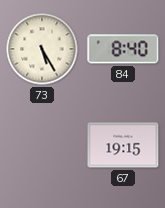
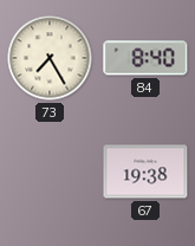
73: 5:25 -> 7:25 (50, 58)
67: 19:15 -> 19:38 (145, 171)
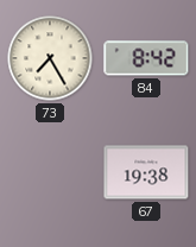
84: 8:40 -> 8:42 (146, 58)
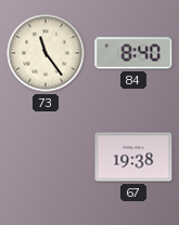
73: 7:25 -> 11:24 (46, 53)
84: 8:42 -> 8:40 (133, 53)
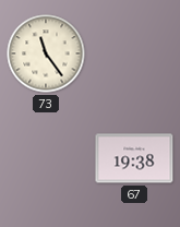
84: 8:40 -> none (133, 53)
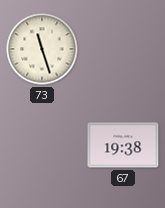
73: 11:24 -> 11:27 (42, 49)
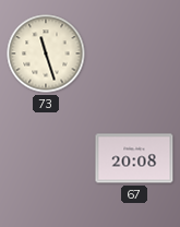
67: 19:38 -> 20:08 (134, 158)
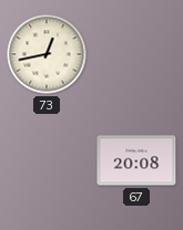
73: 11:27 -> 12:43 (47, 54)
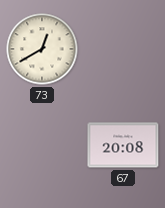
73: 12:43 -> 12:40 (42, 49)
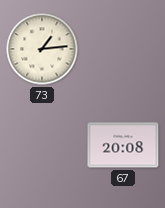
73: 12:40 -> 1:14 (42, 49)
